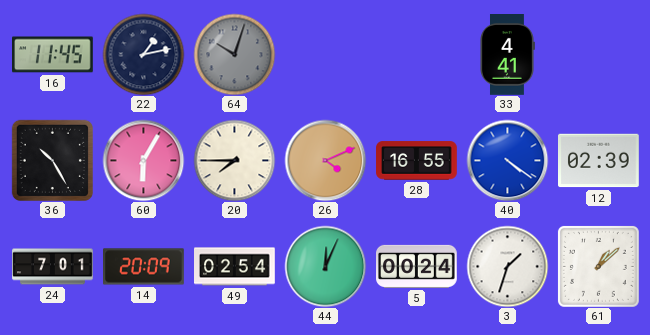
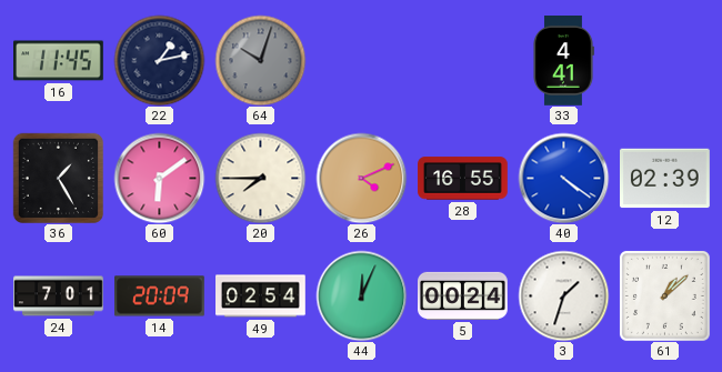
36: 10:25 -> 1:25 (58, 178)
60: 6:05 -> 6:09 (159, 178)
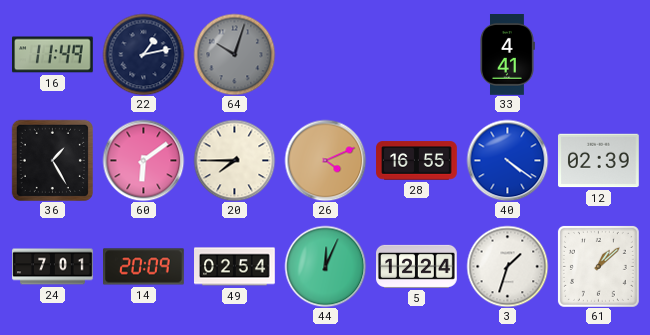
16: 11:45 -> 11:49 (53, 55)
5: 00:24 -> 12:24 (417, 266)
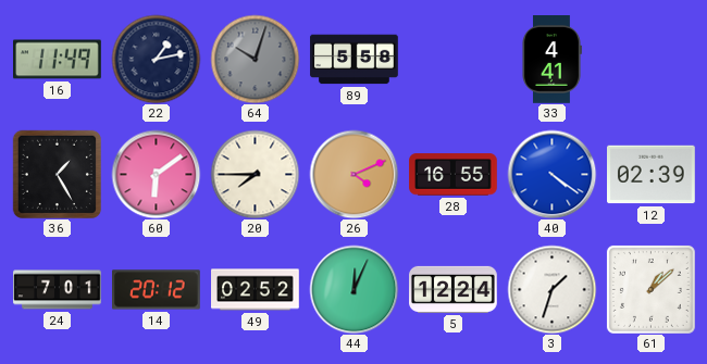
89: none -> 5:58 (355, 60)
14: 20:09 -> 20:12 (157, 290)
49: 02:54 -> 02:52 (256, 290)
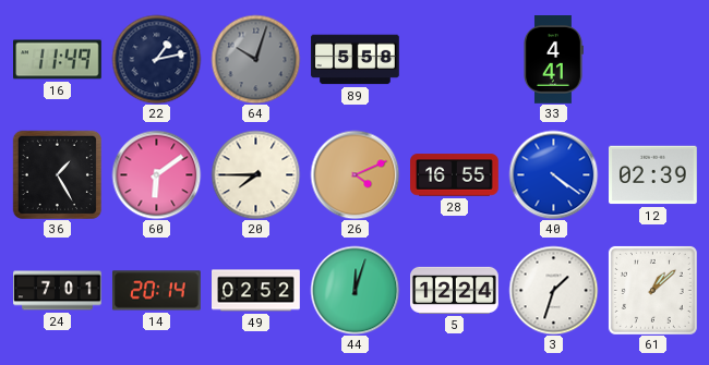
14: 20:12 -> 20:14 (157, 291)
44: 12:04 -> 12:03 (354, 290)
